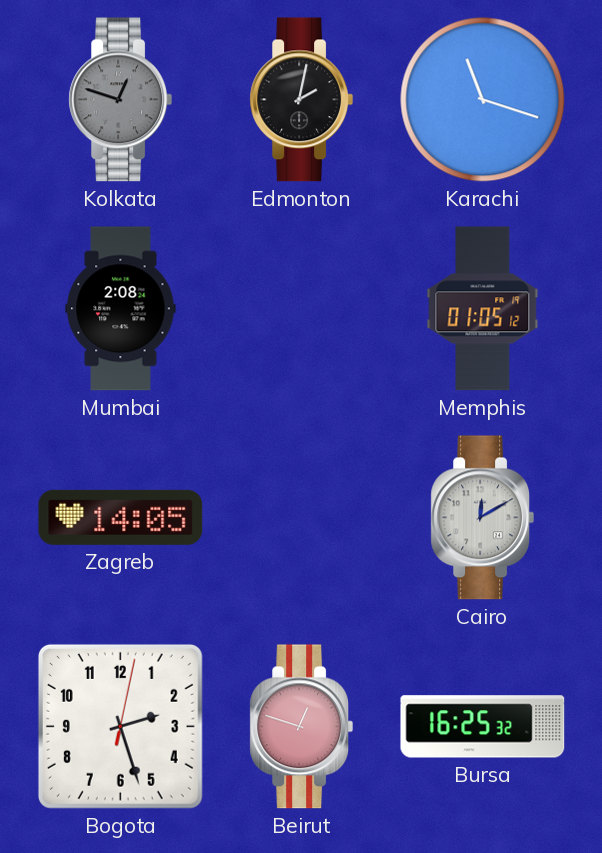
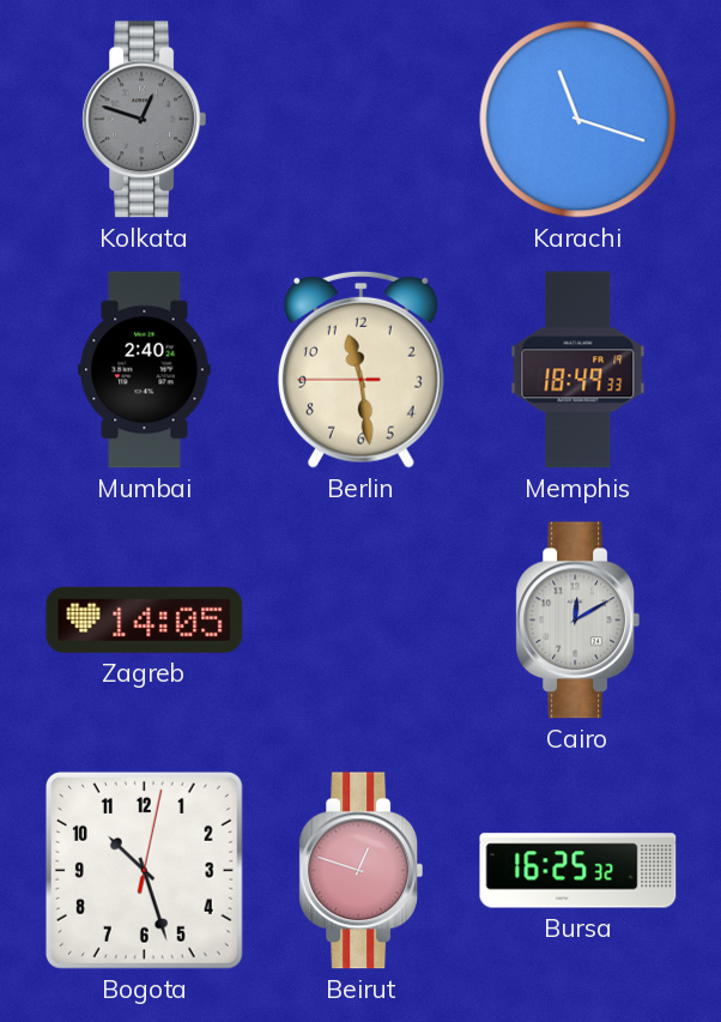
Edmonton: 2:02 -> none (301, 100)
Mumbai: 2:08 -> 2:40 (145, 370)
Berlin: none -> 11:28 (360, 369)
Memphis: 01:05 -> 18:49 (578, 370)
Bogota: 2:27 -> 10:27 (144, 870)
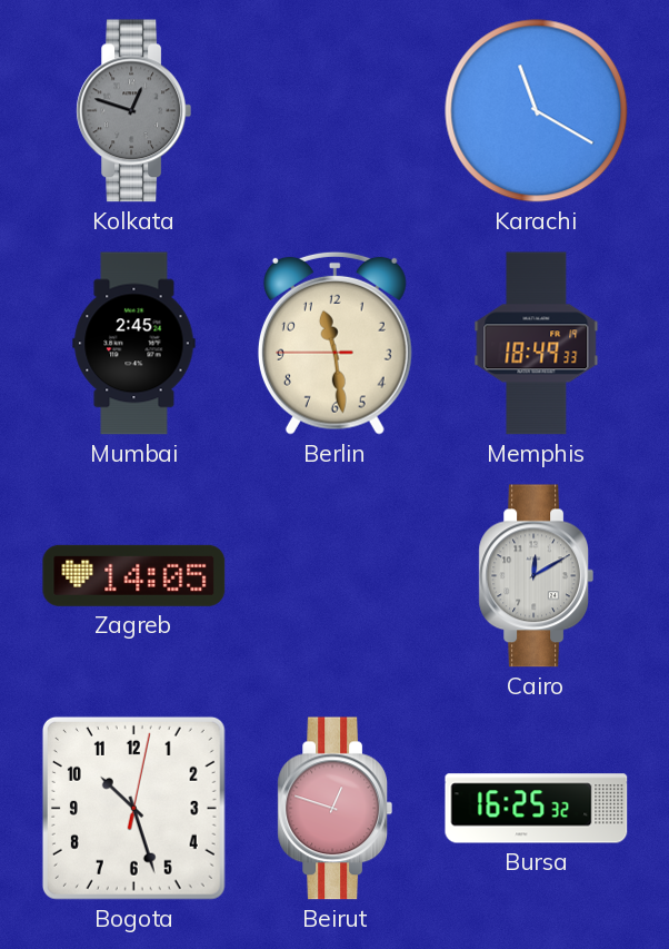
Karachi: 11:18 -> 11:20 (537, 111)
Mumbai: 2:40 -> 2:45 (134, 344)
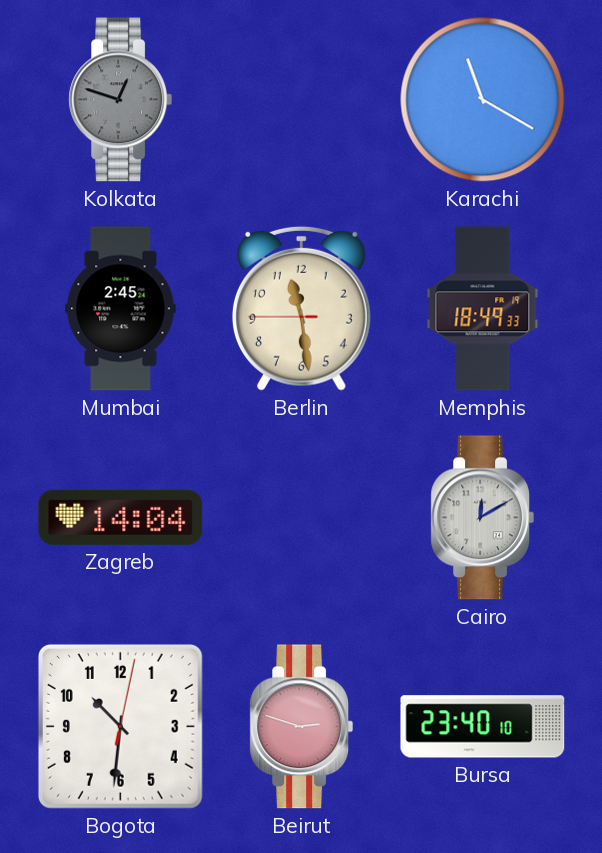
Zagreb: 14:05 -> 14:04 (121, 517)
Bogota: 10:27 -> 10:31 (120, 726)
Beirut: 12:48 -> 2:48 (301, 727)
Bursa: 16:25 -> 23:40 (483, 727)
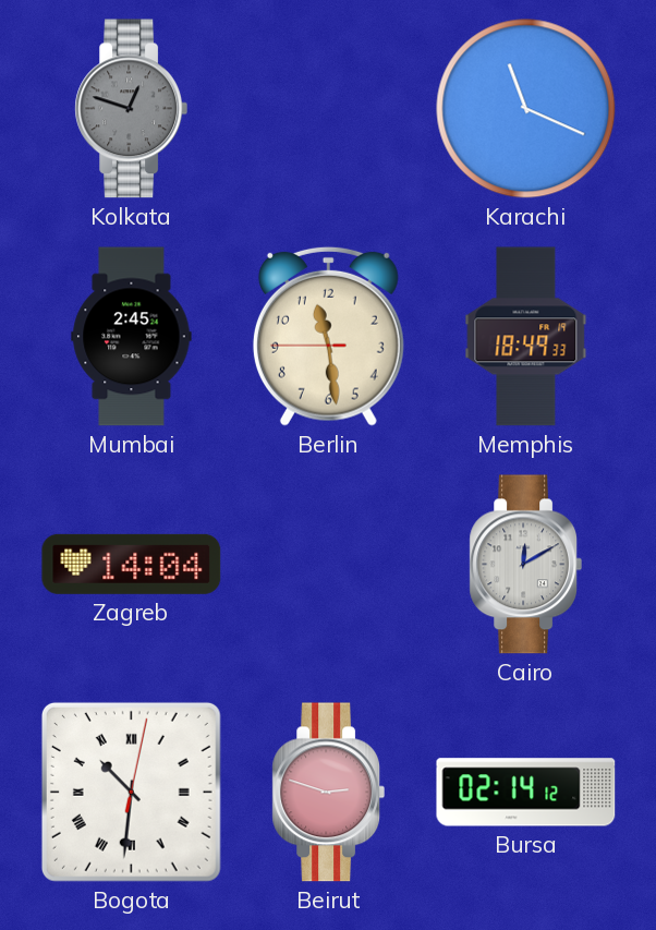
Karachi: 11:20 -> 11:19 (526, 109)
Bogota numerals: Arabic -> Roman (131, 792)
Bursa: 23:40 -> 02:14 (526, 793)
